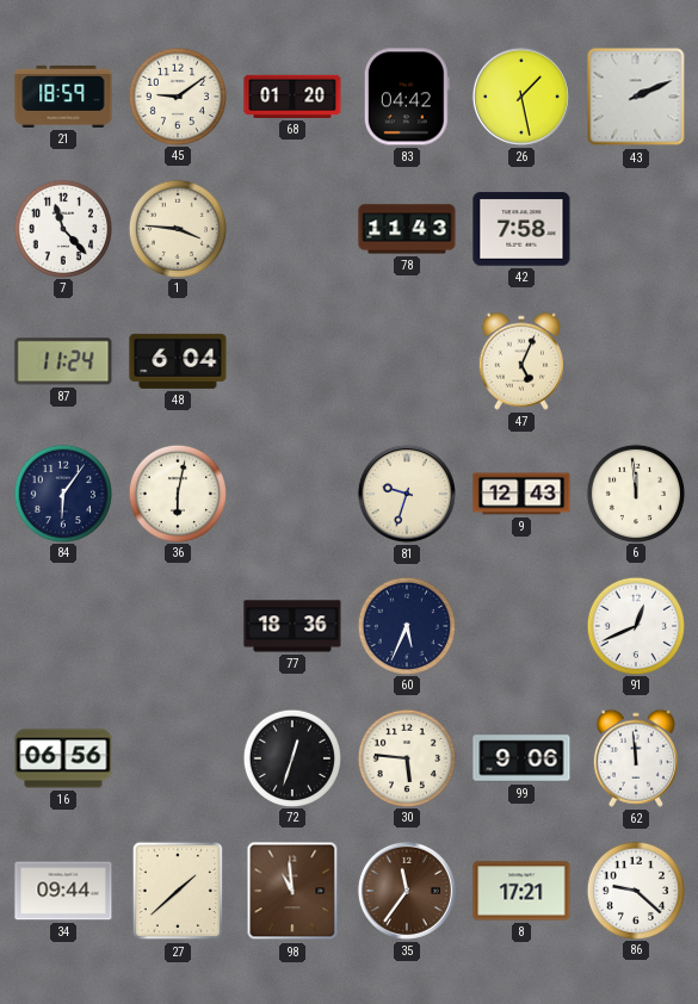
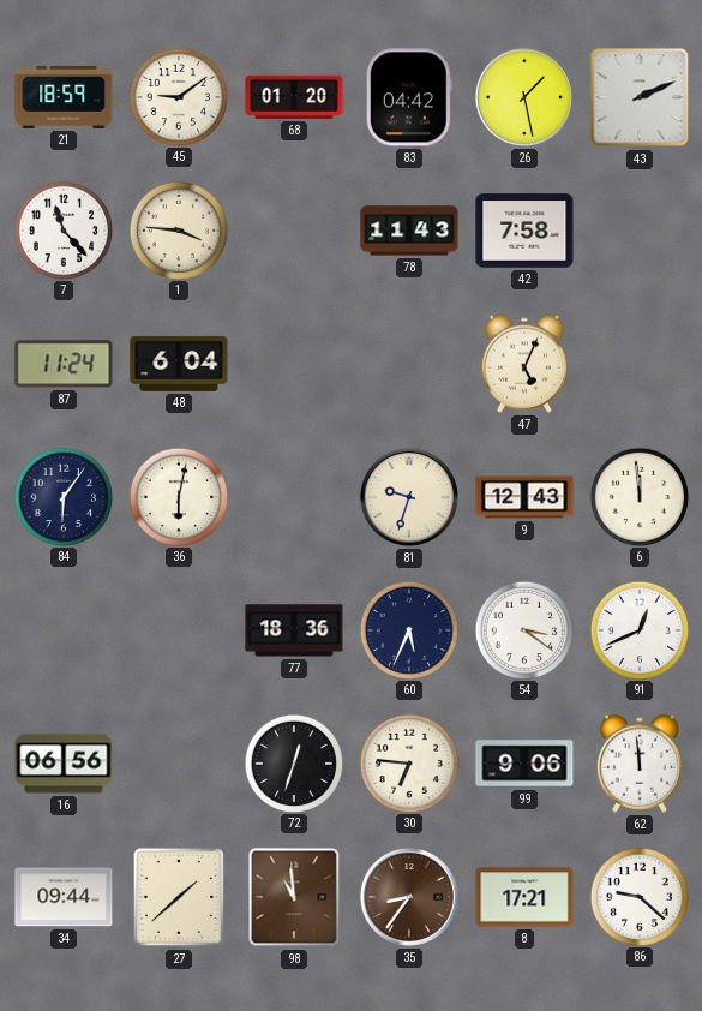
54: none -> 3:21 (523, 629)
30: 5:46 -> 6:46 (408, 762)
35: 11:36 -> 8:36 (409, 897)
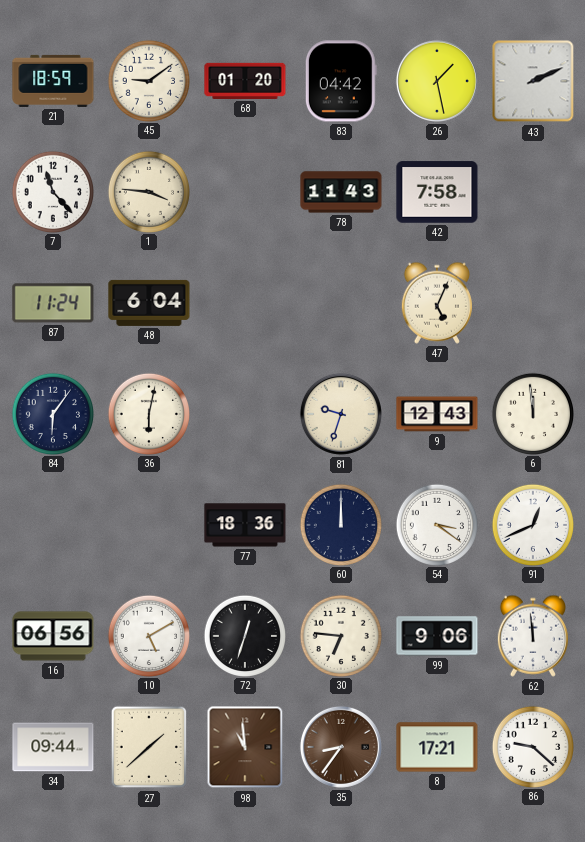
60: 5:34 -> 12:00 (340, 524)
10: none -> 5:10 (148, 635)
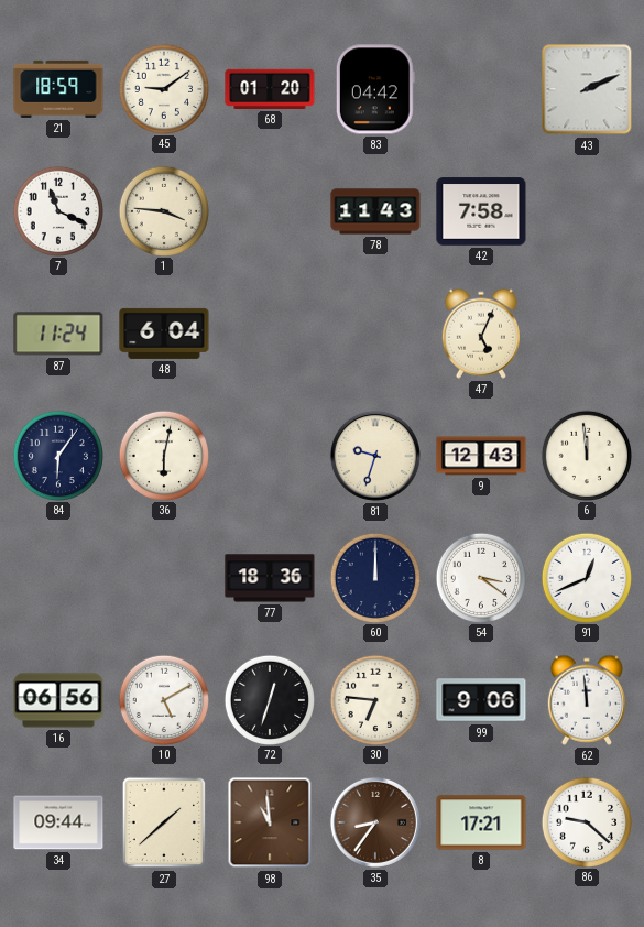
26: 1:28 -> none (437, 81)
7: 11:23 -> 11:19 (57, 210)
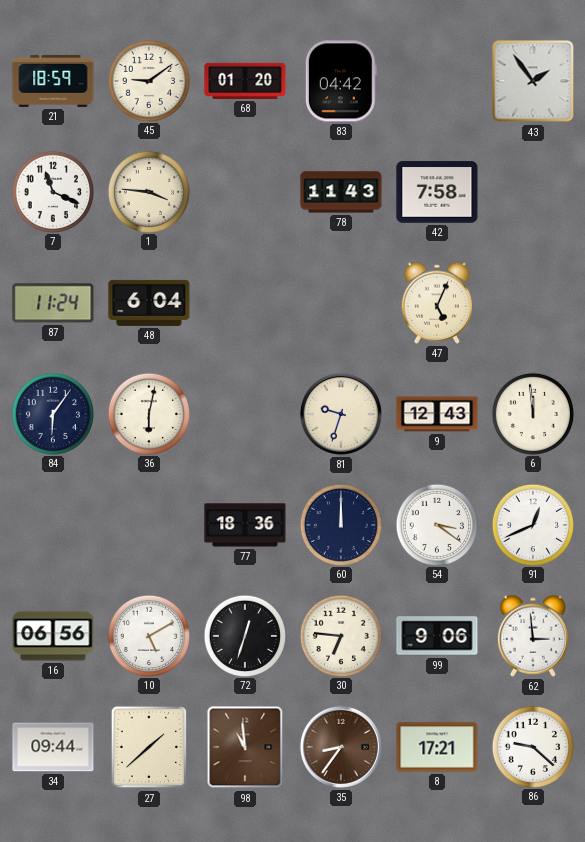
43: 2:11 -> 1:54 (533, 81)
62: 11:59 -> 2:59 (533, 636)
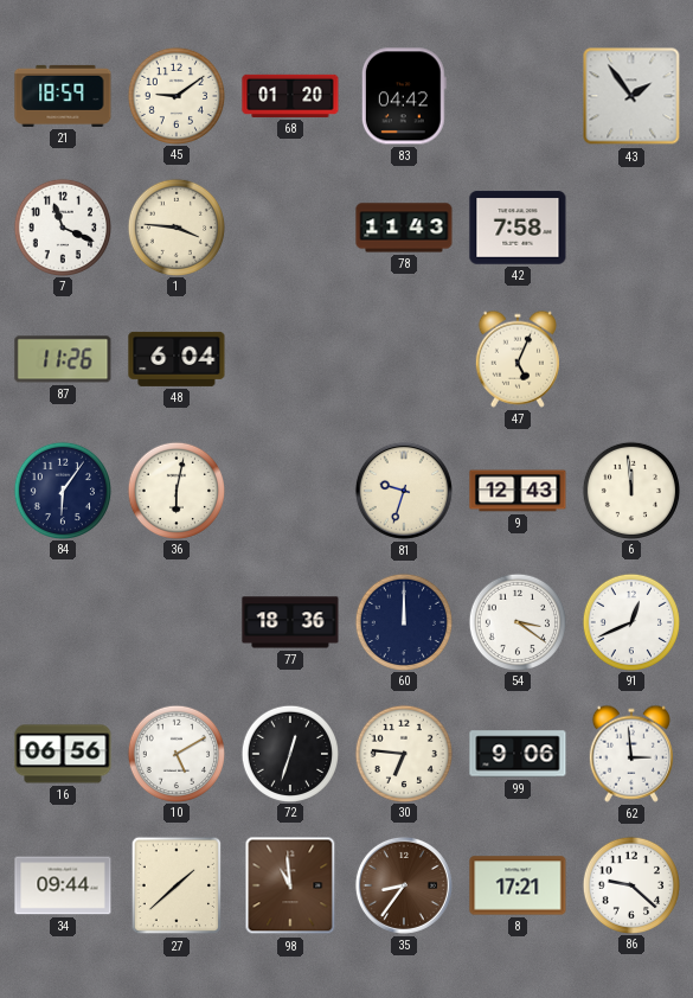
87: 11:24 -> 11:26 (63, 359)
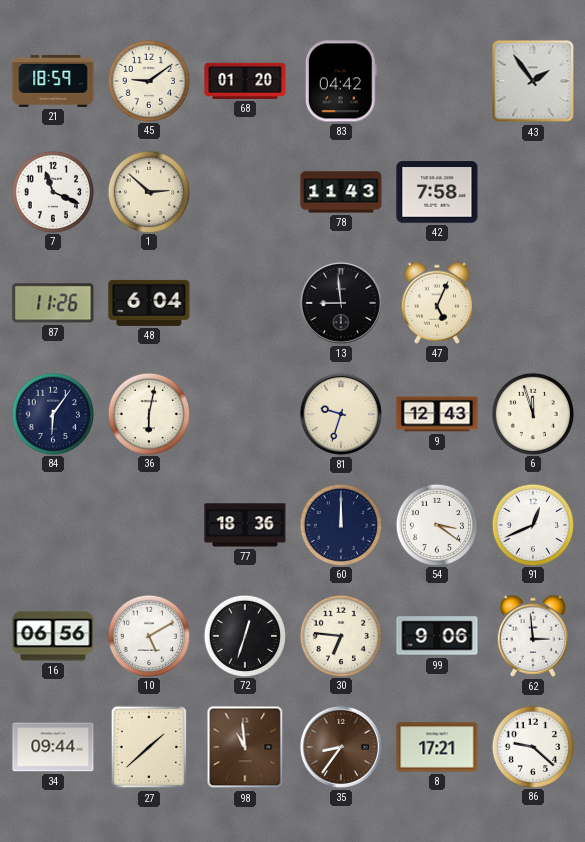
1: 3:46 -> 2:52 (148, 191)
13: none -> 8:59 (341, 303)
6: 11:59 -> 11:57 (532, 413)
